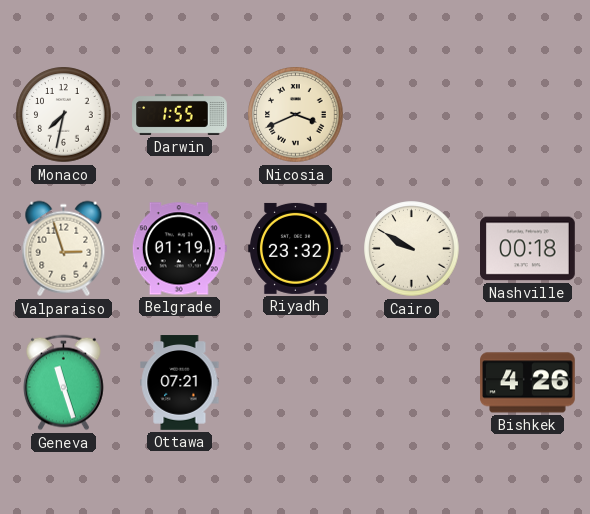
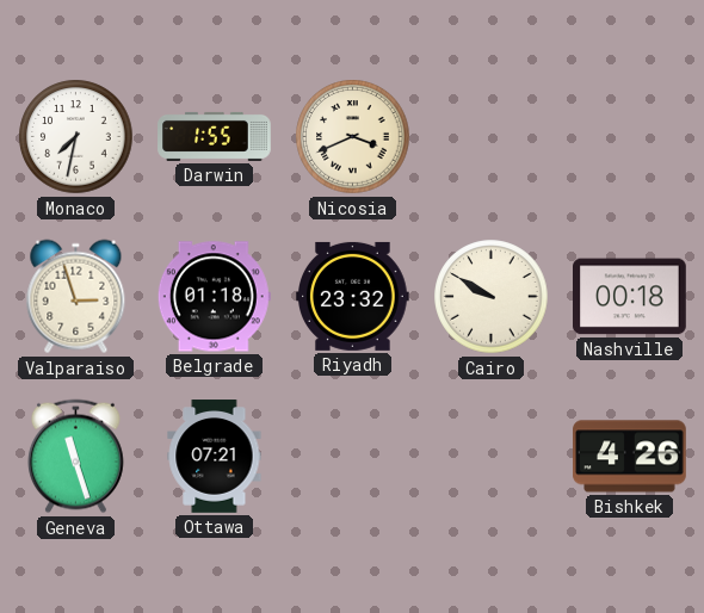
Belgrade: 01:19 -> 01:18 (214, 297)
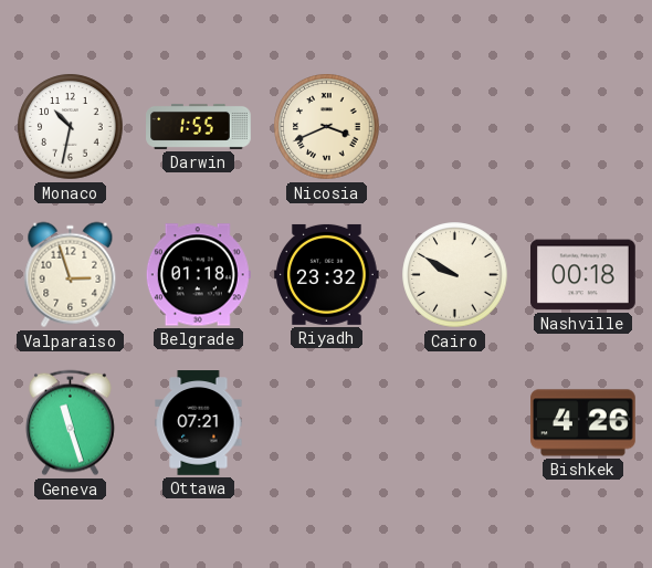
Monaco: 7:32 -> 10:32 (71, 127)
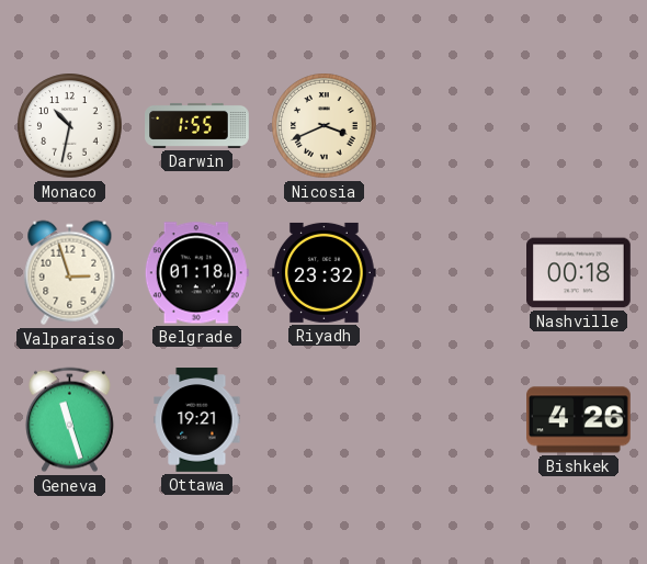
Cairo: 9:50 -> none (455, 275)
Ottawa: 07:21 -> 19:21 (197, 420)
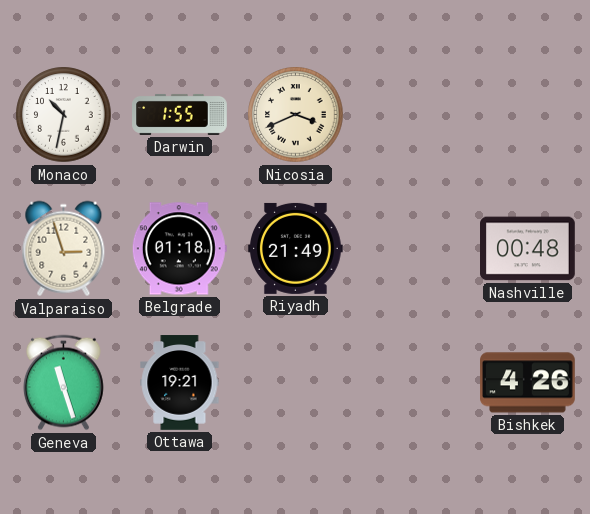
Riyadh: 23:32 -> 21:49 (296, 248)
Nashville: 00:18 -> 00:48 (528, 249)
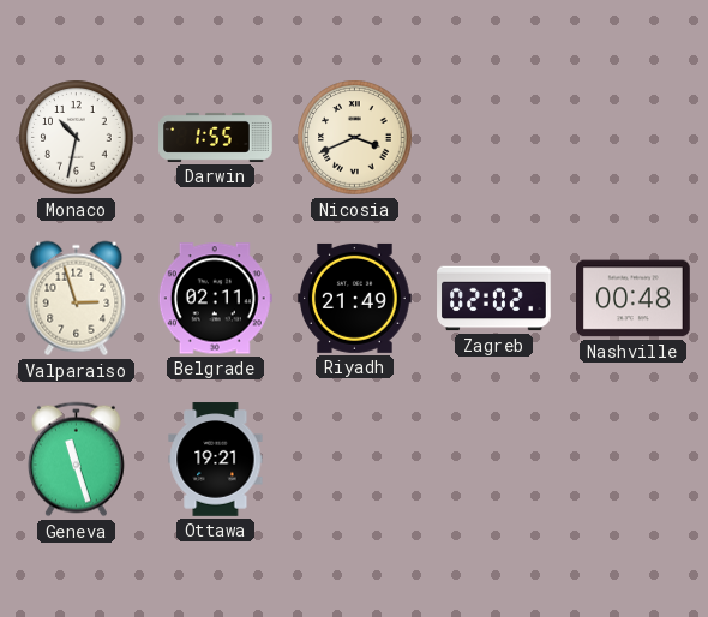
Belgrade: 01:18 -> 02:11 (215, 299)
Zagreb: none -> 02:02 (494, 299)
Bishkek: 4:26 -> none (528, 383)
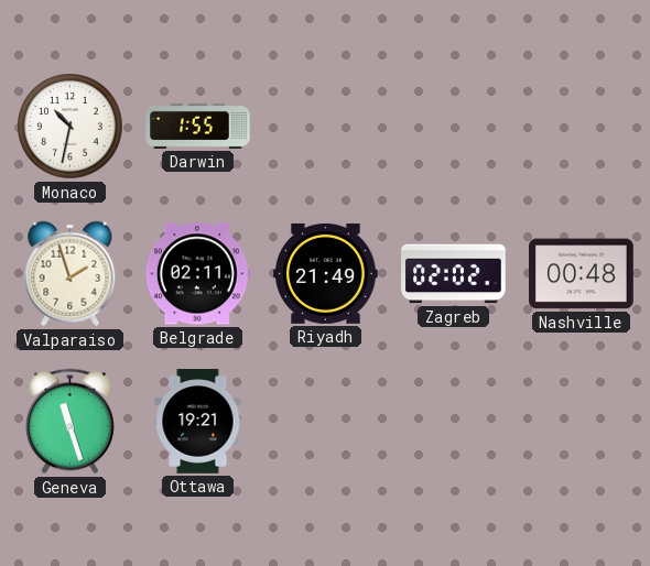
Nicosia: 3:41 -> none (355, 138)
Valparaiso: 2:57 -> 1:57 (71, 274)
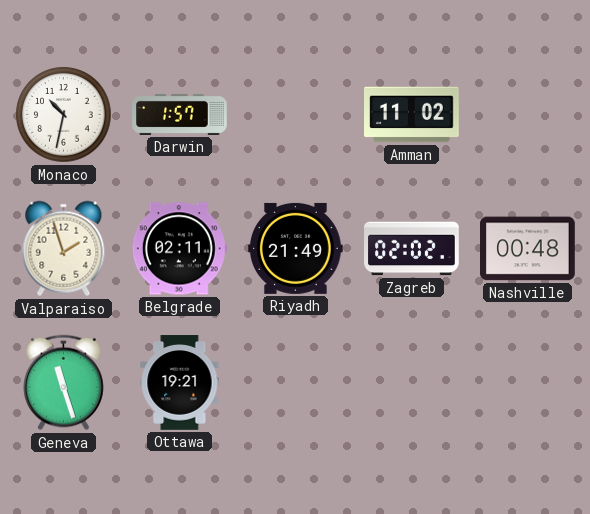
Darwin: 1:55 -> 1:57 (180, 114)
Amman: none -> 11:02 (412, 115)
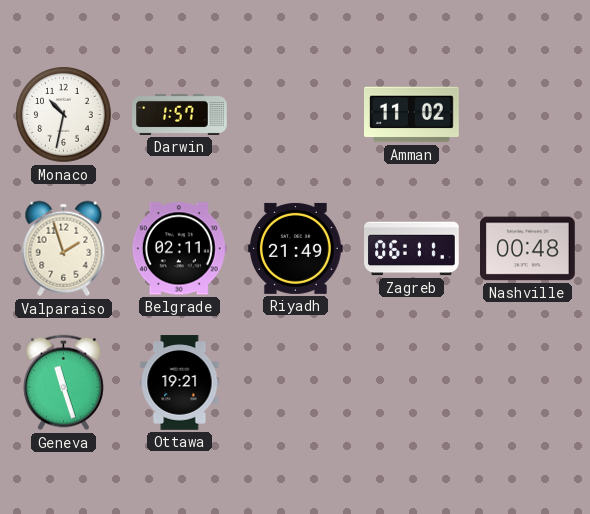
Zagreb: 02:02 -> 06:11 (412, 249)
